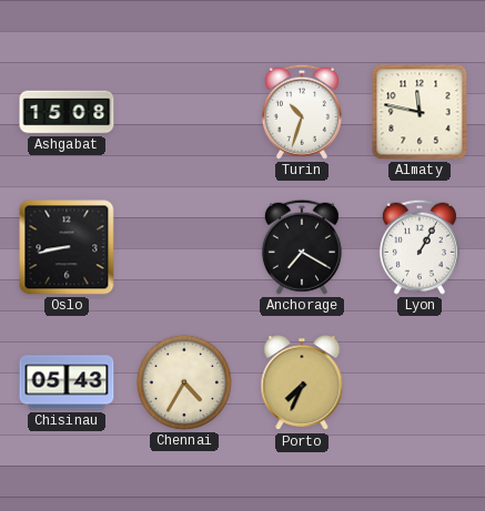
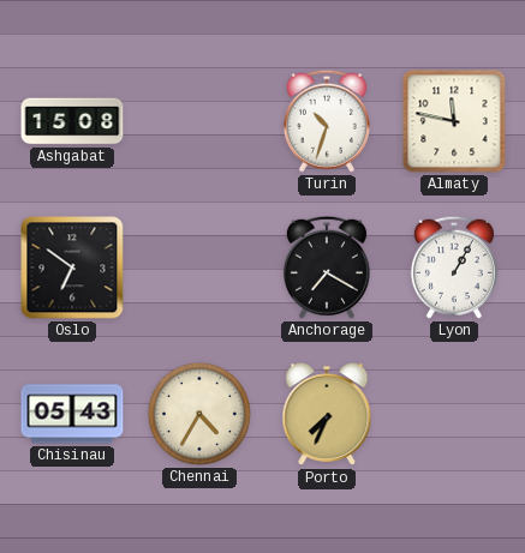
Oslo: 8:43 -> 6:51 (72, 268)
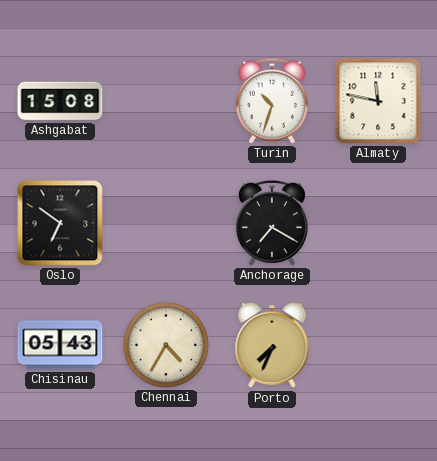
Lyon: 1:05 -> none (454, 268)
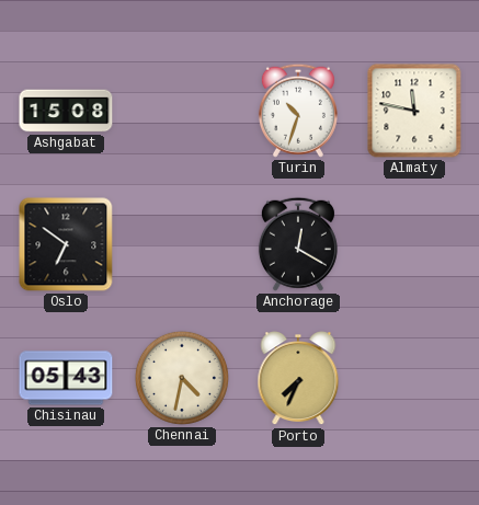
Anchorage: 7:20 -> 12:20 (298, 244)
Chennai: 4:35 -> 4:32 (182, 378)
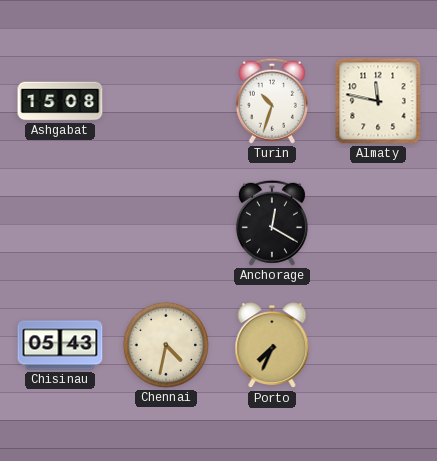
Oslo: 6:51 -> none (66, 244)
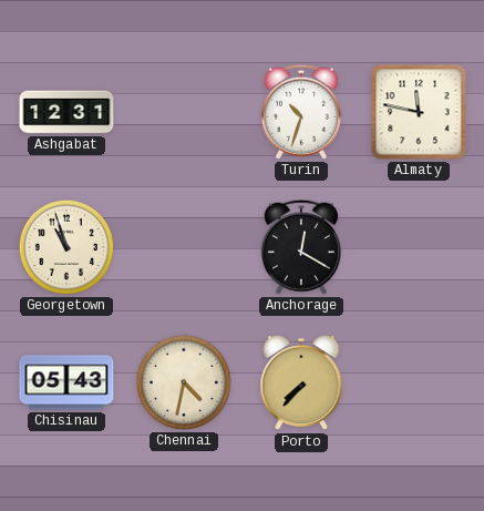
Ashgabat: 15:08 -> 12:31 (66, 112)
Georgetown: none -> 10:57 (66, 247)
Porto: 7:34 -> 7:37 (301, 384)
